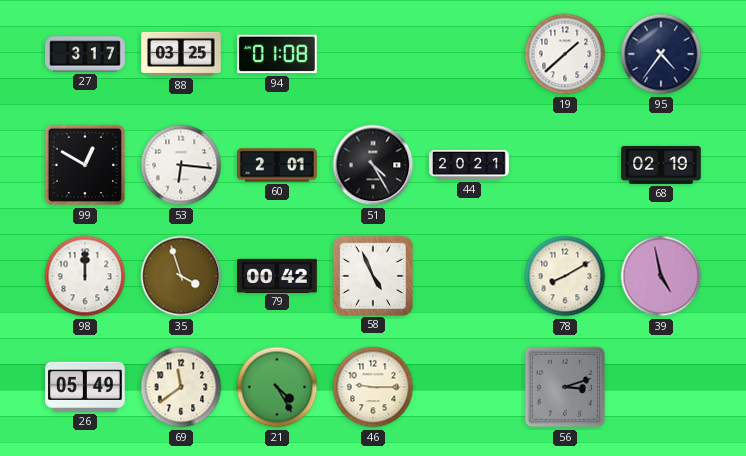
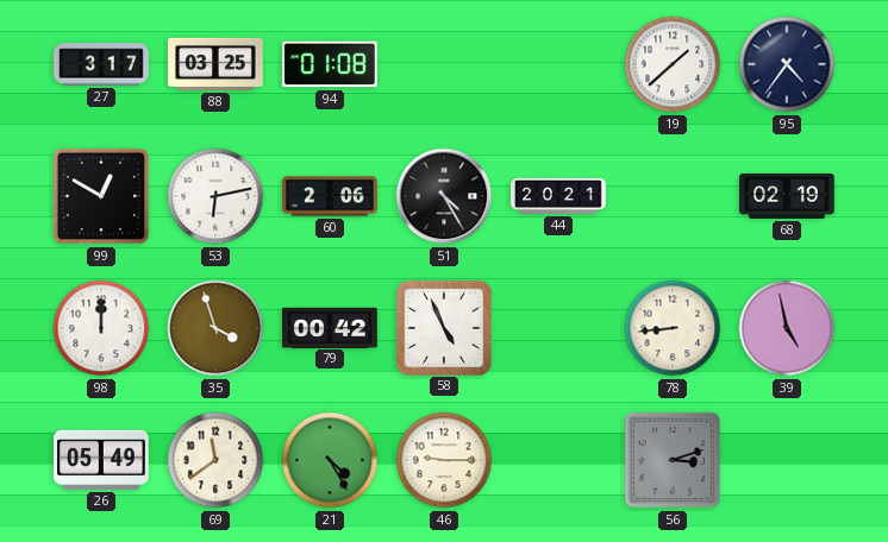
53: 6:16 -> 6:13 (215, 196)
60: 2:01 -> 2:06 (331, 196)
78: 8:10 -> 8:44 (673, 328)
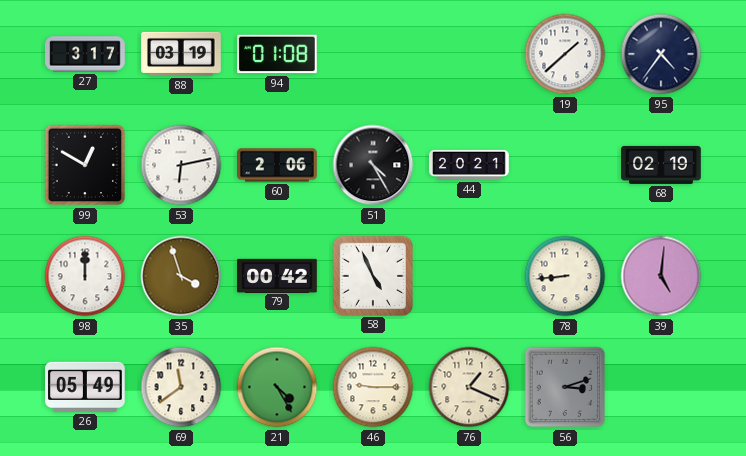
88: 03:25 -> 03:19 (181, 54)
39: 4:58 -> 5:01 (661, 276)
76: none -> 1:19 (469, 387)
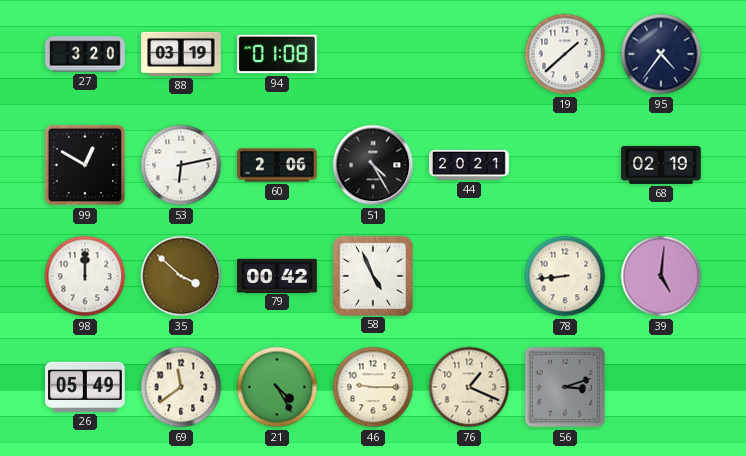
27: 3:17 -> 3:20 (85, 54)
35: 3:57 -> 3:52 (181, 276)
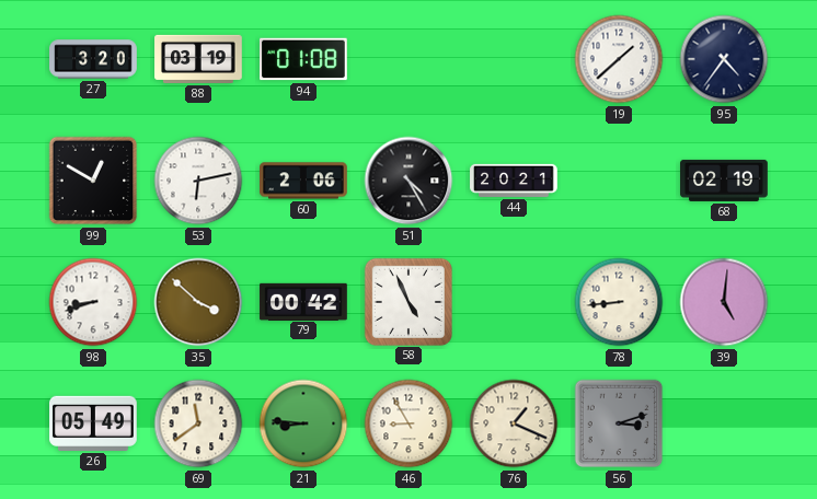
98: 12:00 -> 8:42 (93, 302)
21: 4:25 -> 8:46 (303, 423)
46: 9:15 -> 8:55 (408, 423)
